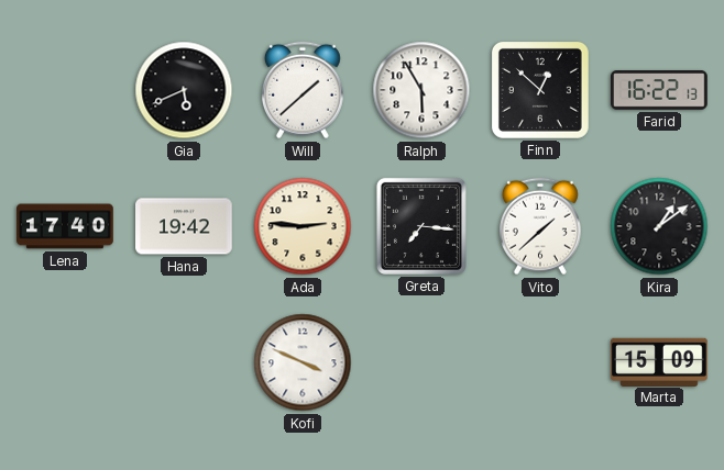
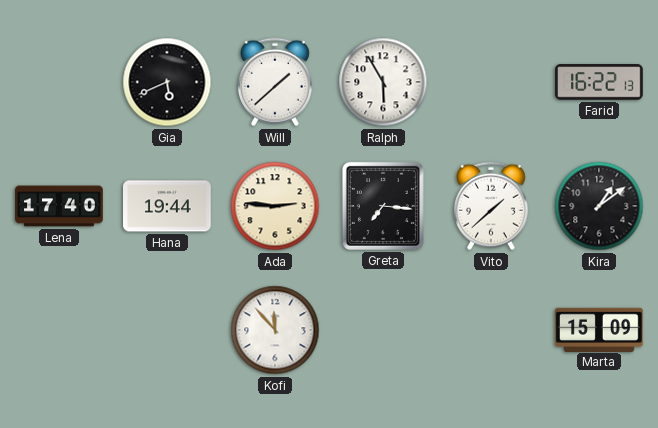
Finn: 12:52 -> none (540, 90)
Hana: 19:42 -> 19:44 (168, 206)
Kofi: 3:49 -> 11:53 (275, 330)
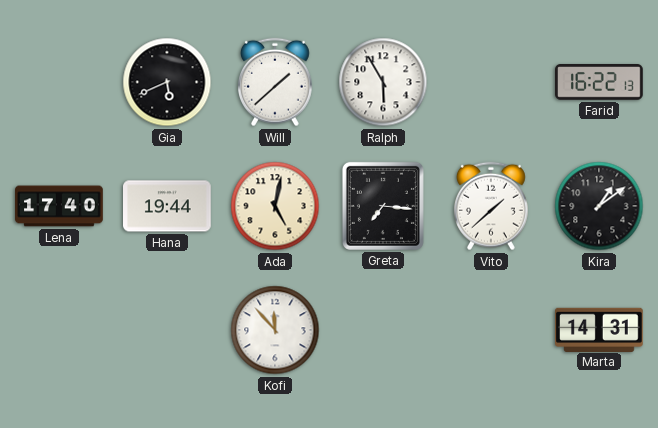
Ada: 2:46 -> 5:02 (275, 206)
Marta: 15:09 -> 14:31 (599, 329)
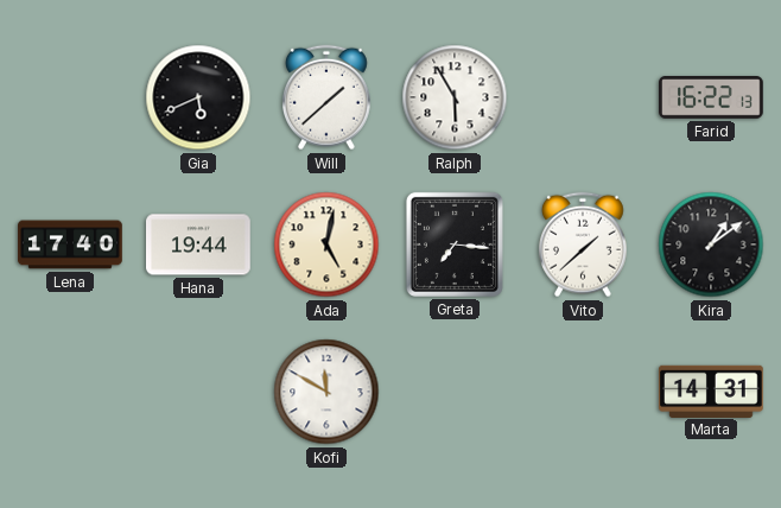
Kofi: 11:53 -> 11:50 (326, 392)
